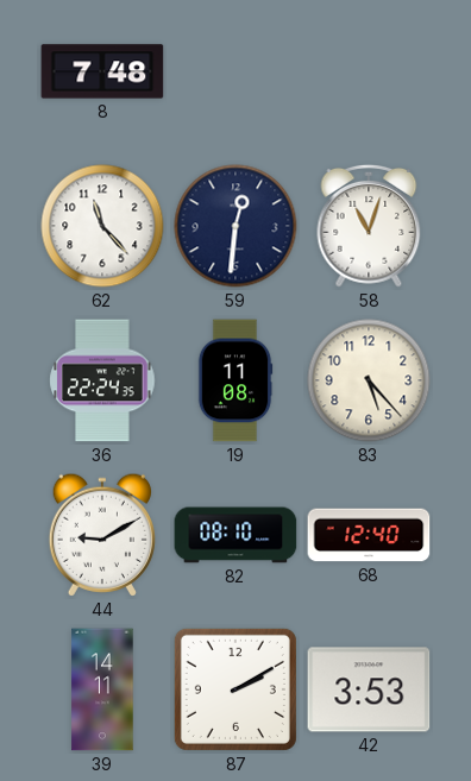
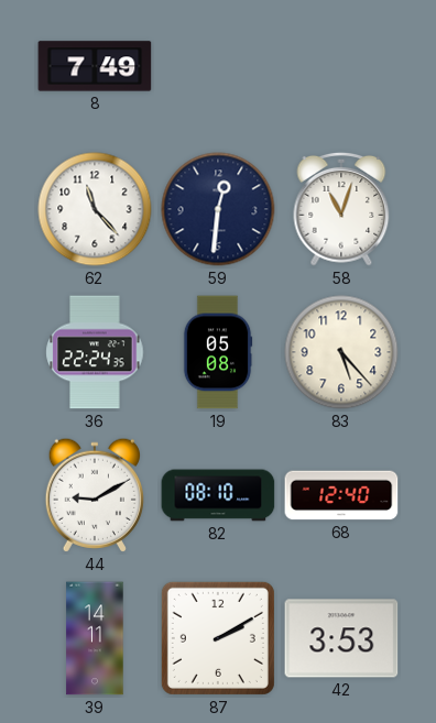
8: 7:48 -> 7:49 (95, 66)
19: 11:08 -> 05:08 (218, 352)
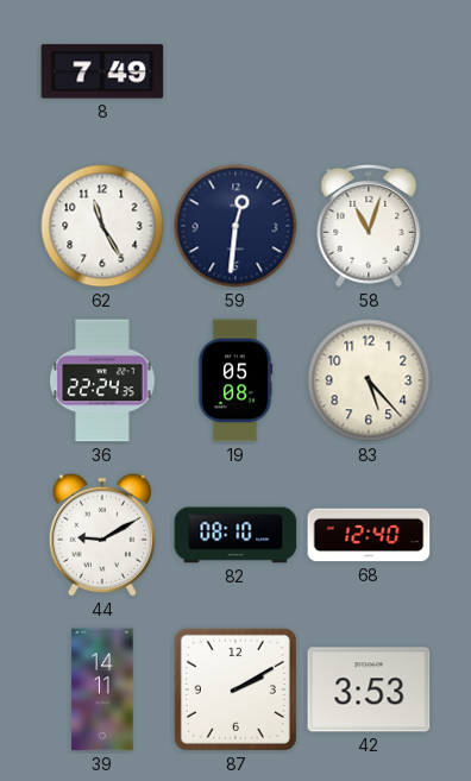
62: 11:23 -> 11:25 (102, 226)
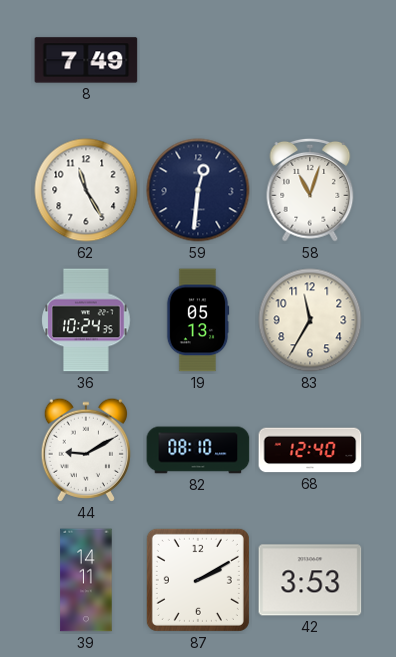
36: 22:24 -> 10:24 (86, 320)
19: 05:08 -> 05:13 (198, 320)
83: 5:23 -> 11:35 (310, 320)
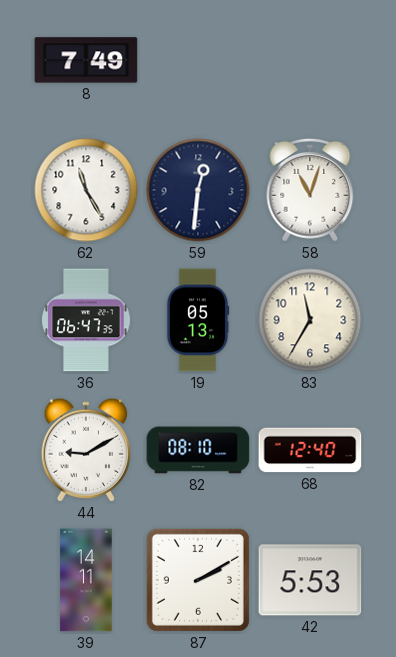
36: 10:24 -> 06:47 (86, 320)
42: 3:53 -> 5:53 (310, 580)
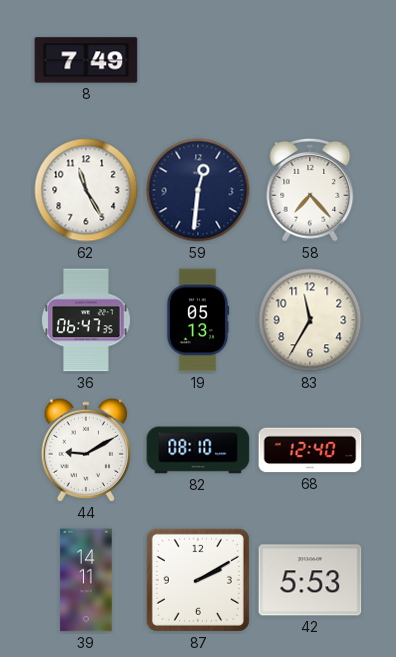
58: 11:03 -> 7:23 (310, 190)
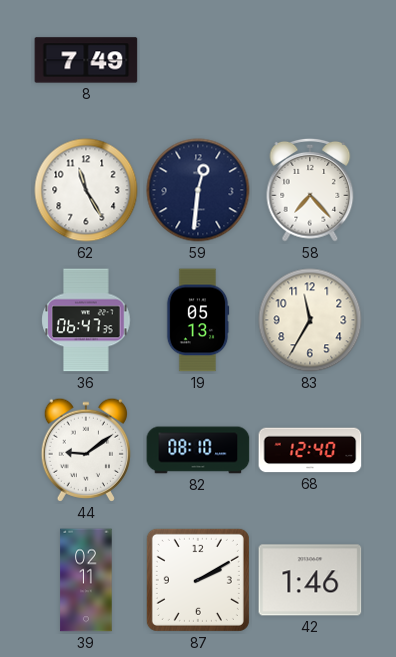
44: 9:10 -> 9:09 (86, 450)
39: 14:11 -> 02:11 (86, 580)
42: 5:53 -> 1:46 (310, 580)
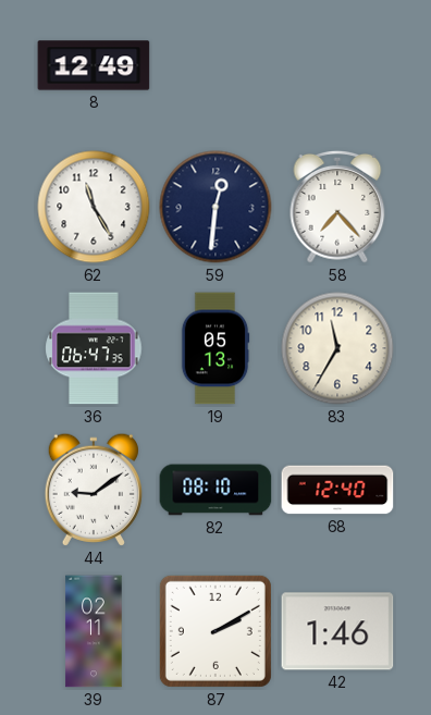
8: 7:49 -> 12:49 (94, 65)
